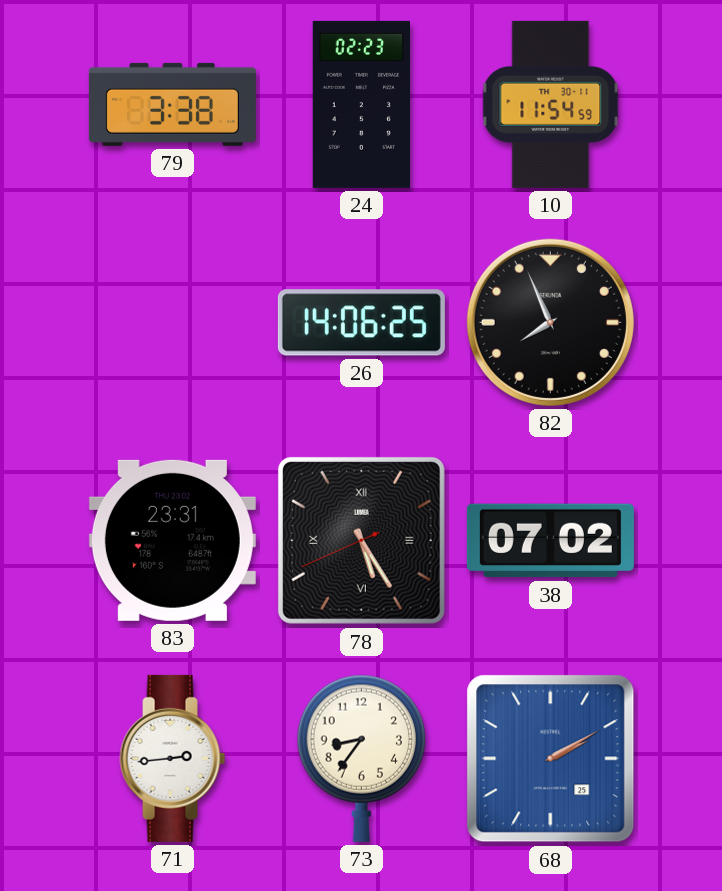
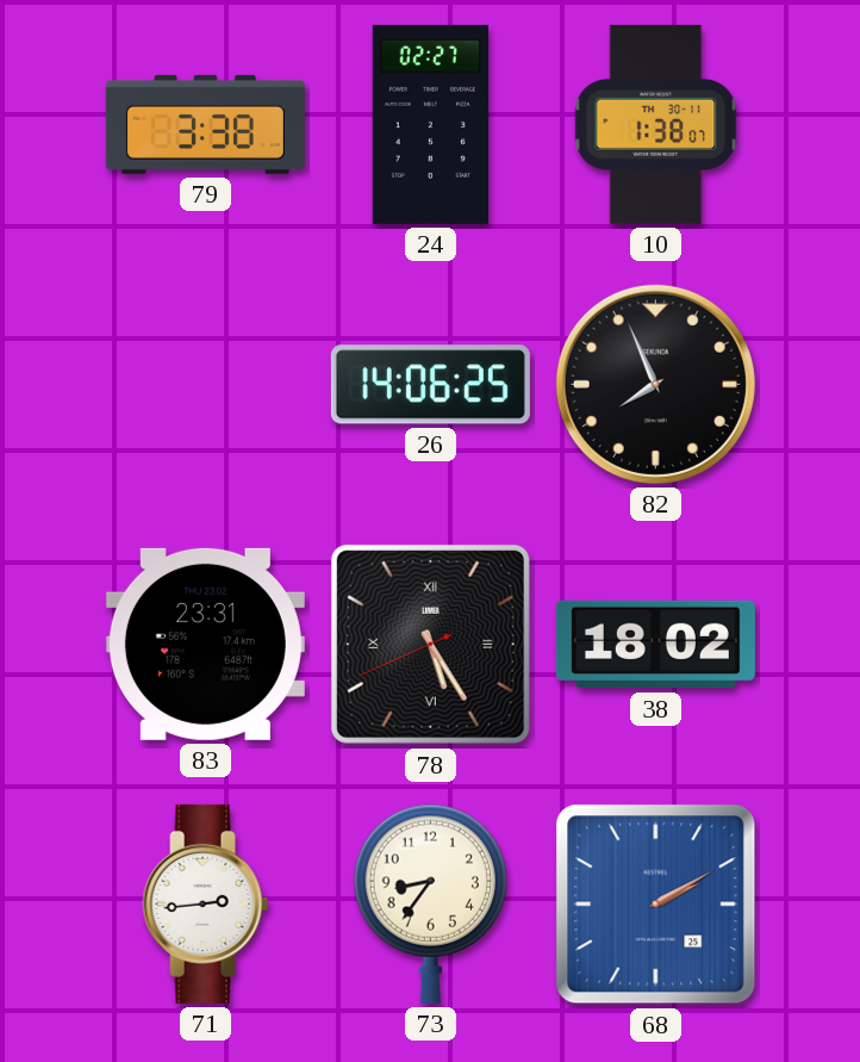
24: 02:23 -> 02:27 (430, 124)
10: 11:54 -> 1:38 (656, 124)
38: 07:02 -> 18:02 (655, 645)
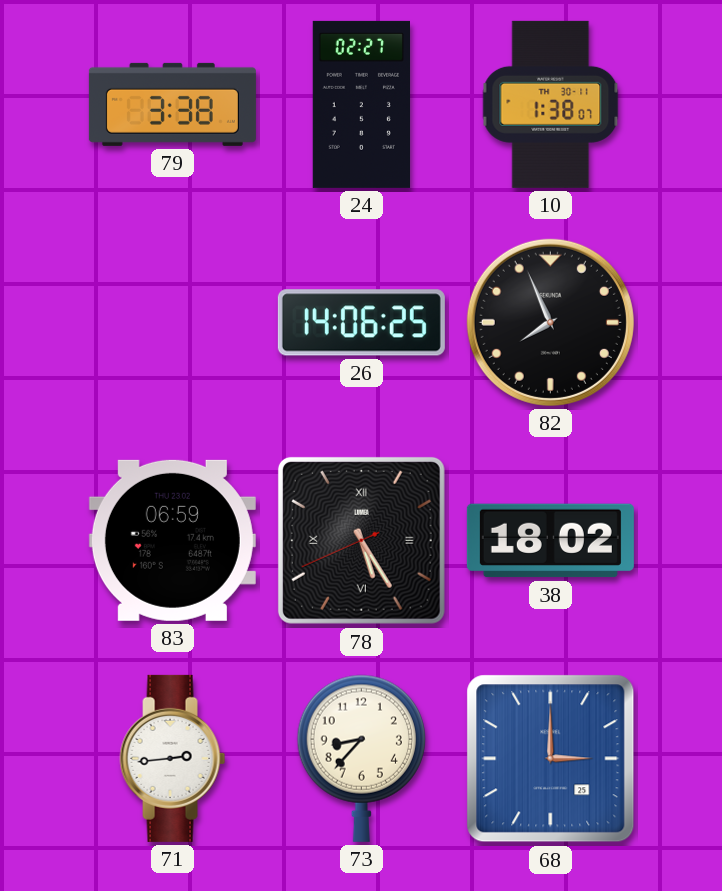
83: 23:31 -> 06:59 (172, 540)
73: 8:36 -> 8:37 (361, 758)
68: 2:10 -> 3:00 (551, 759)
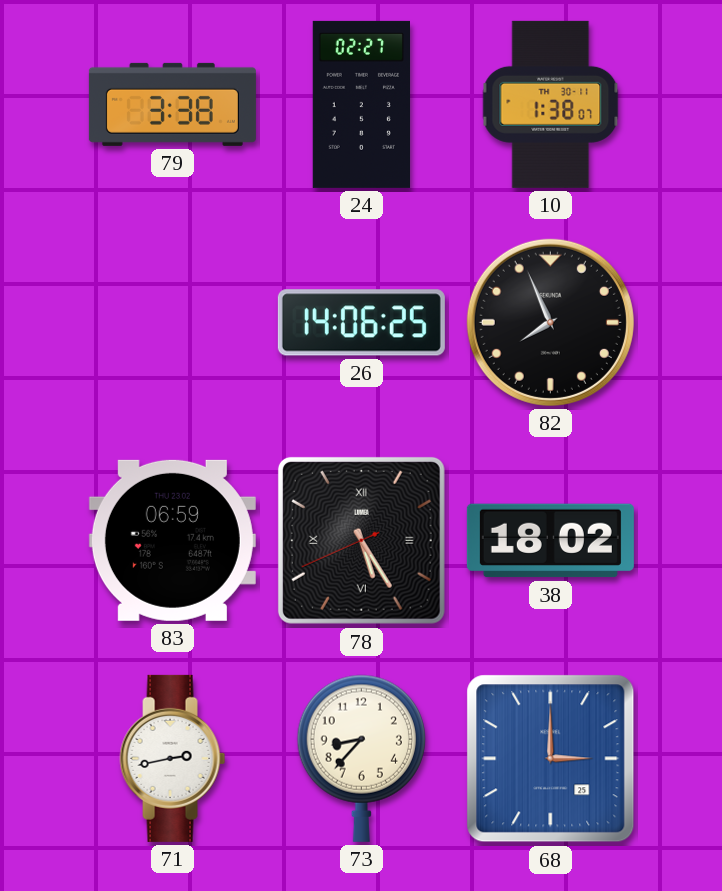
71: 2:44 -> 2:43 (173, 758)
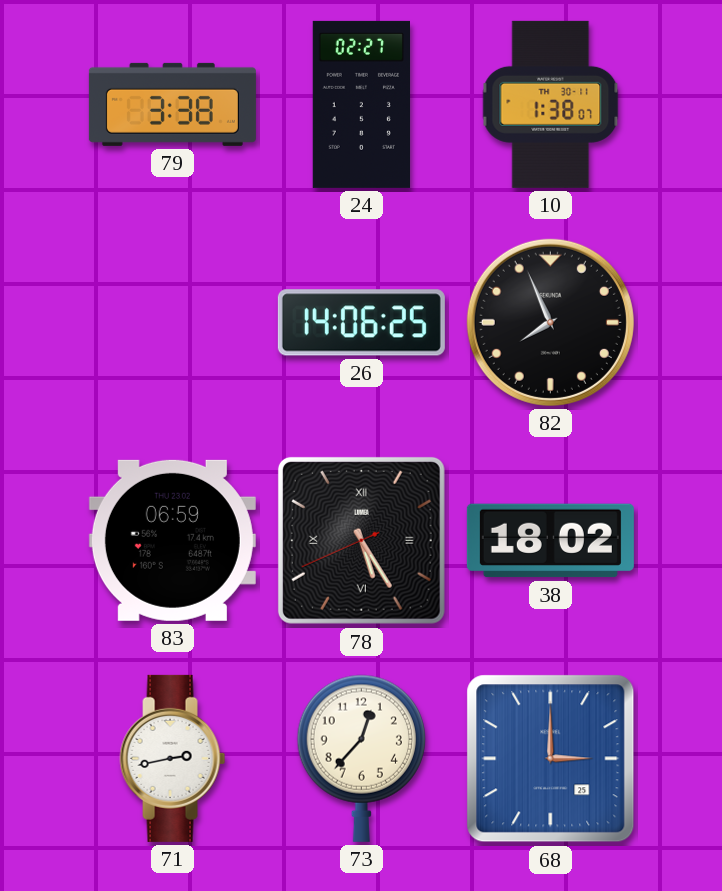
73: 8:37 -> 12:37 (361, 758)
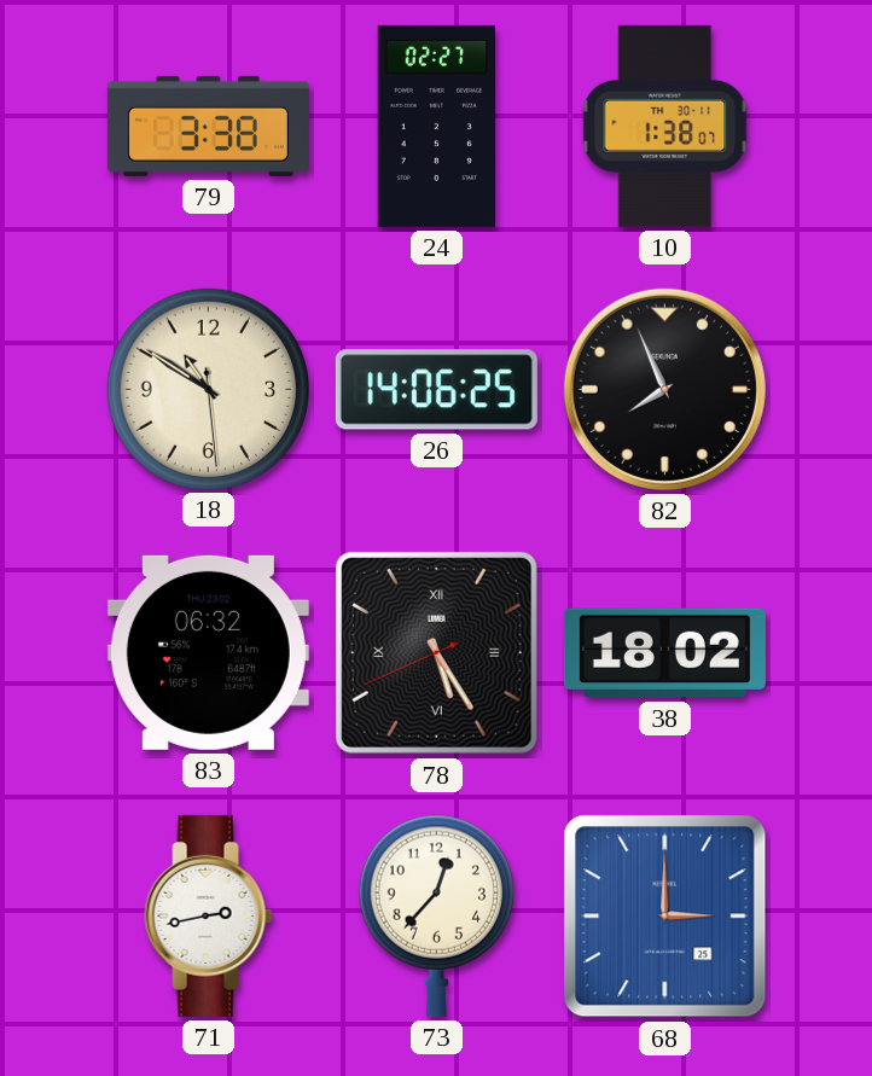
18: none -> 10:50 (208, 389)
83: 06:59 -> 06:32 (208, 652)
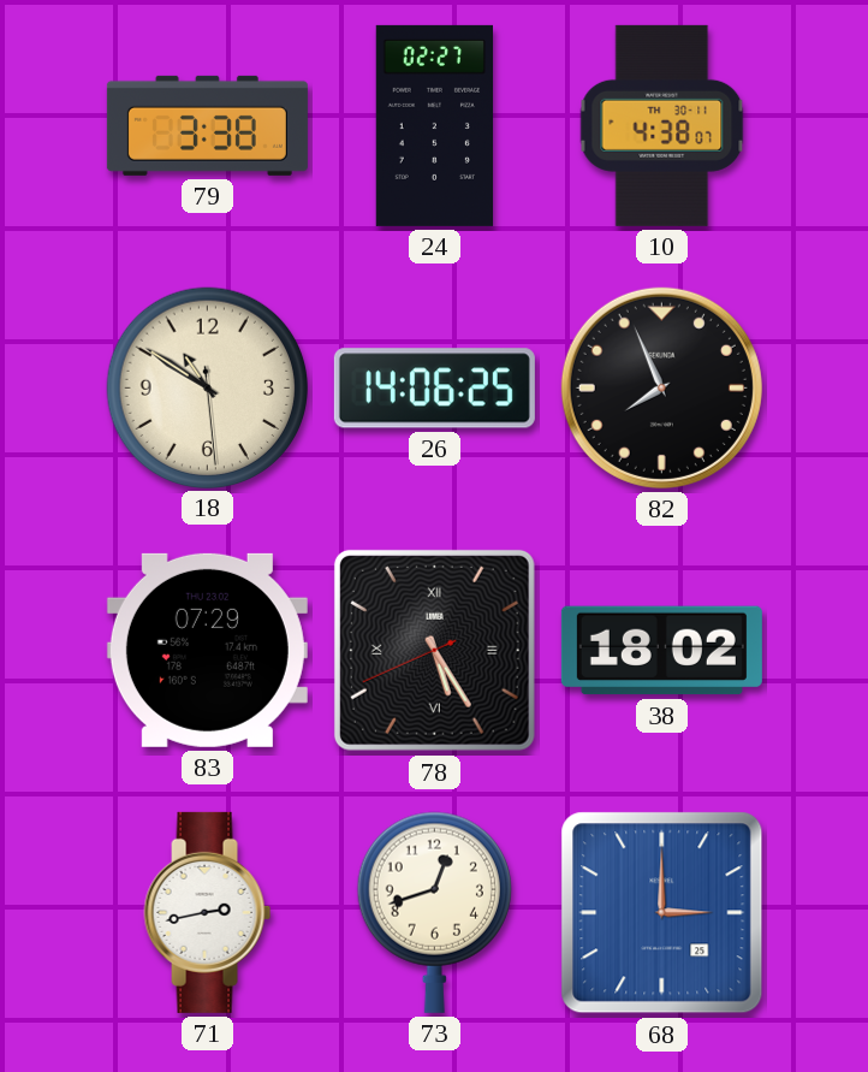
10: 1:38 -> 4:38 (662, 125)
83: 06:32 -> 07:29 (207, 650)
73: 12:37 -> 12:42 (434, 912)
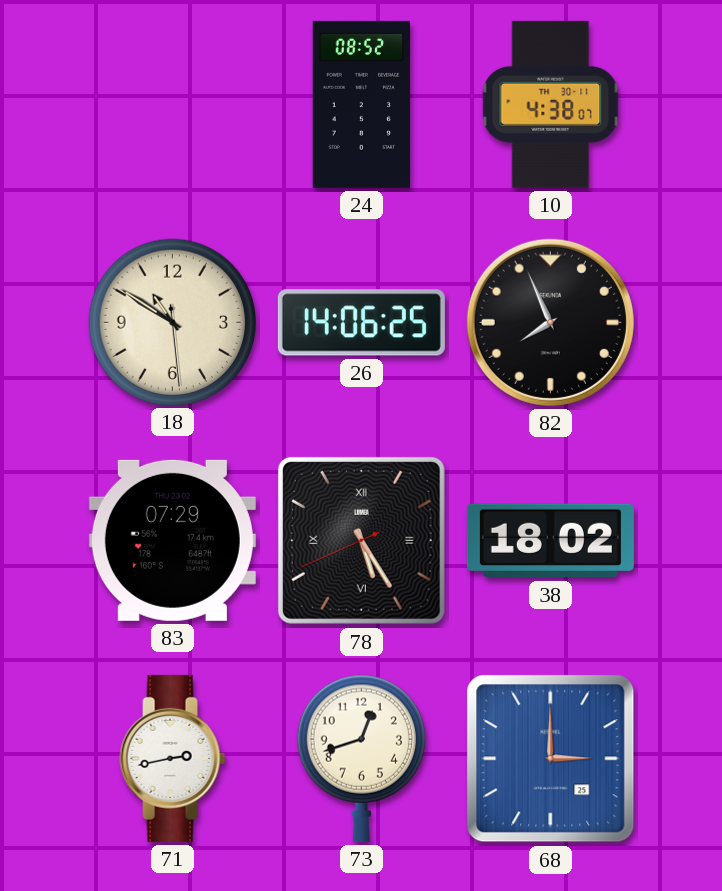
79: 3:38 -> none (207, 125)
24: 02:27 -> 08:52 (361, 104)
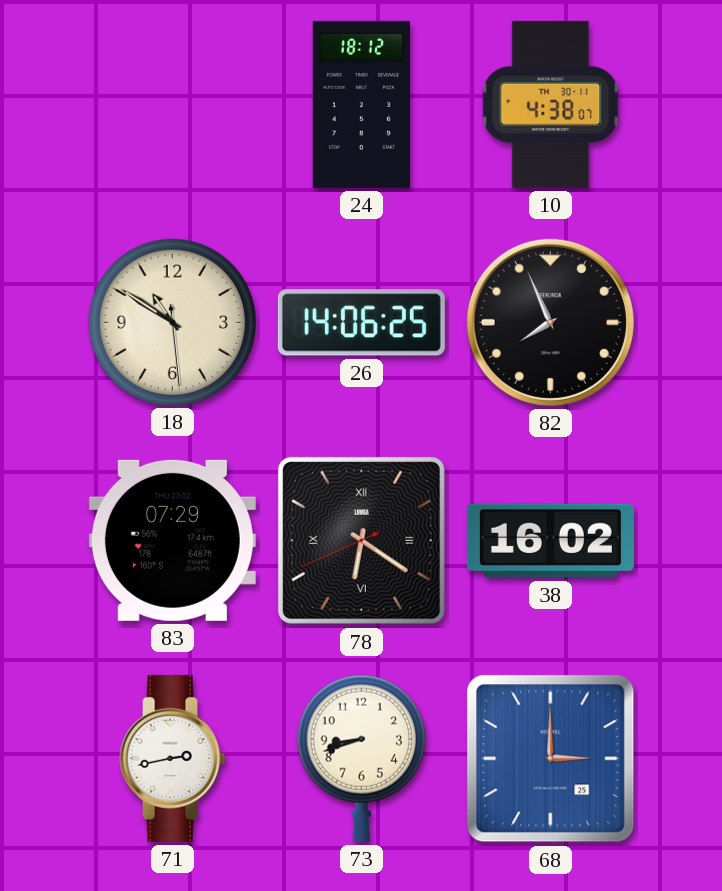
24: 08:52 -> 18:12 (361, 104)
78: 5:24 -> 6:20 (361, 540)
38: 18:02 -> 16:02 (550, 541)
73: 12:42 -> 8:42 (361, 758)
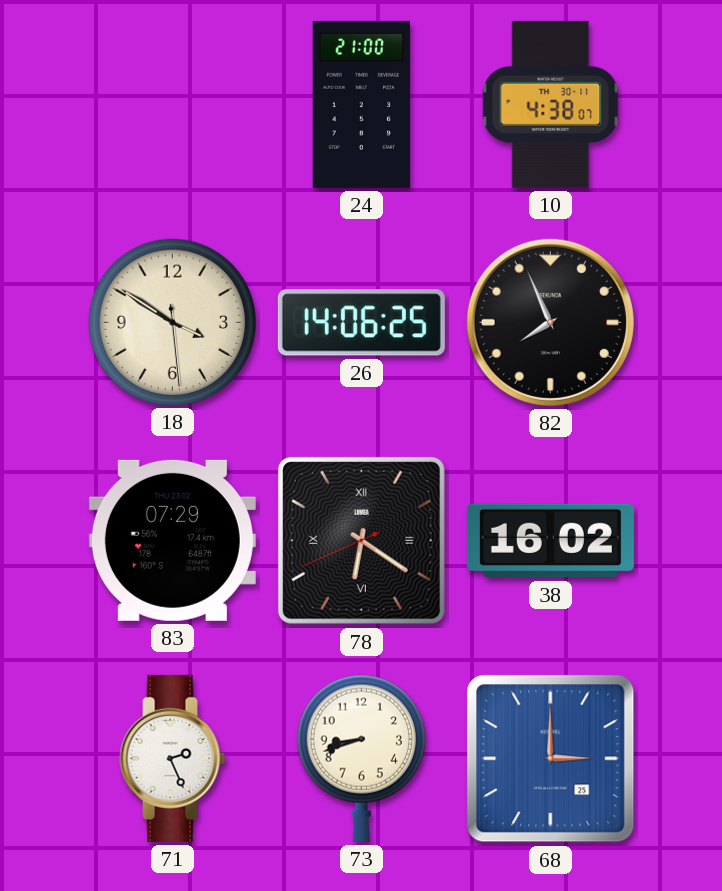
24: 18:12 -> 21:00 (361, 104)
18: 10:50 -> 3:50 (172, 322)
71: 2:43 -> 2:26 (173, 758)
